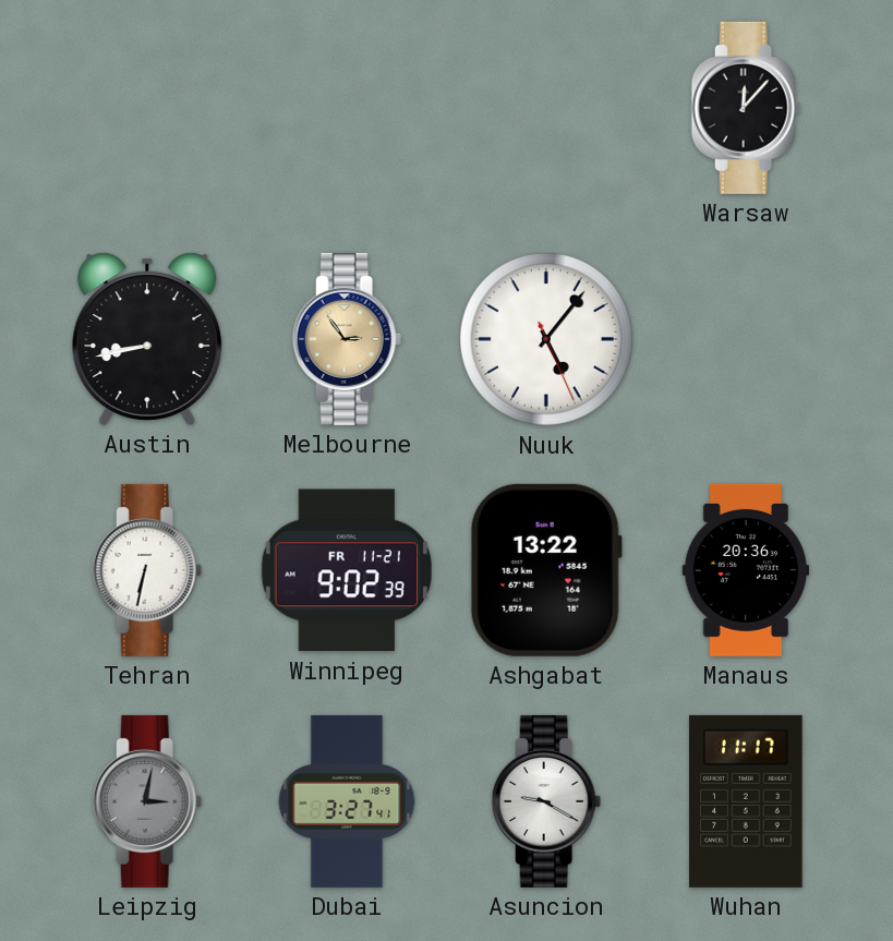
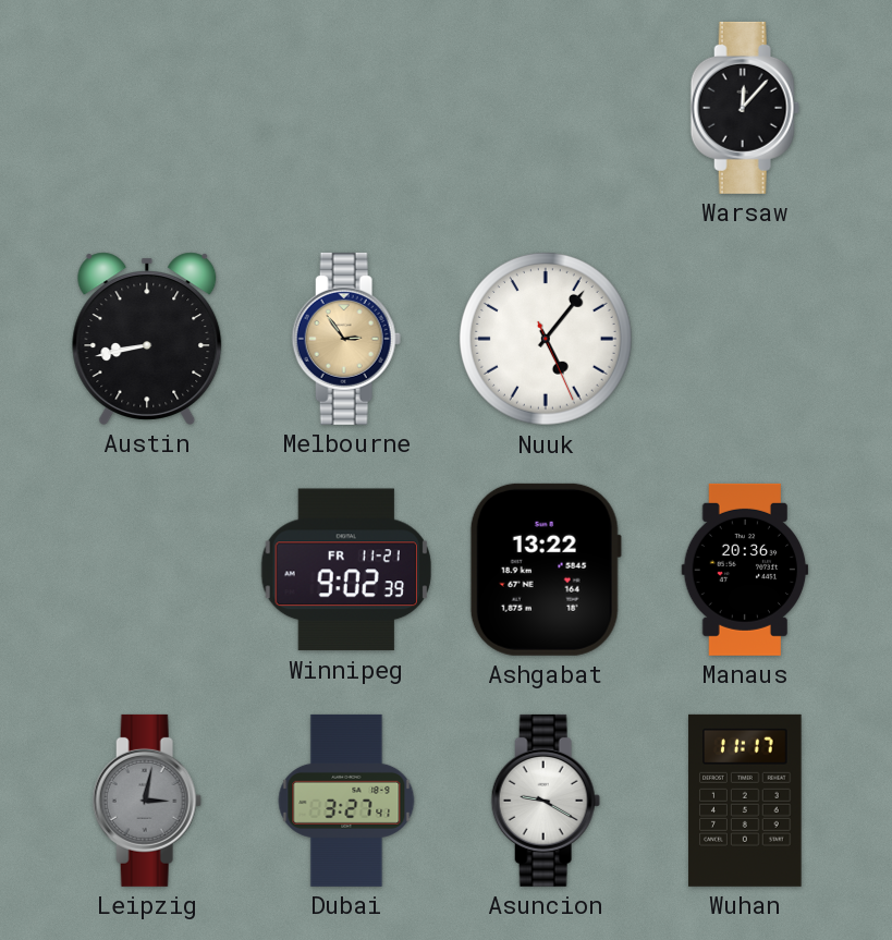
Tehran: 6:32 -> none (147, 570)
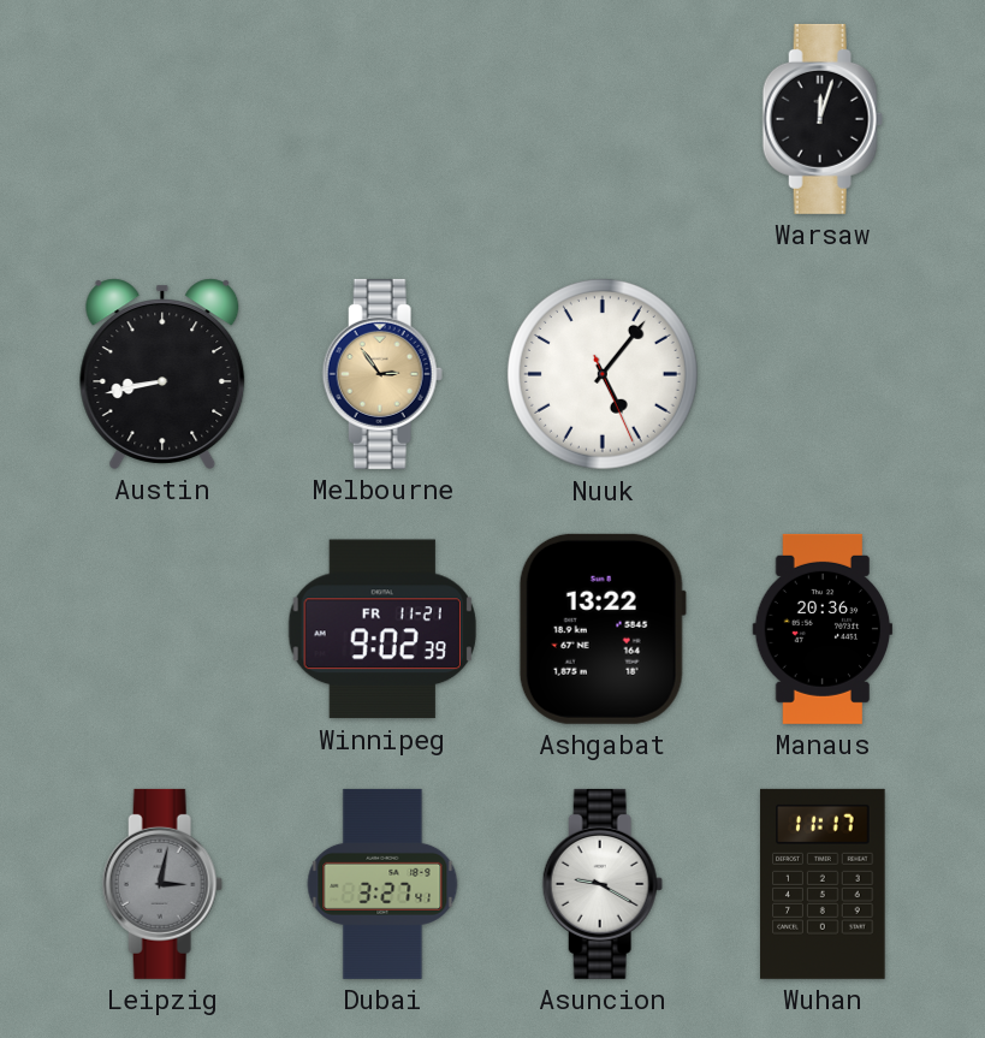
Warsaw: 12:07 -> 12:03 (823, 119)
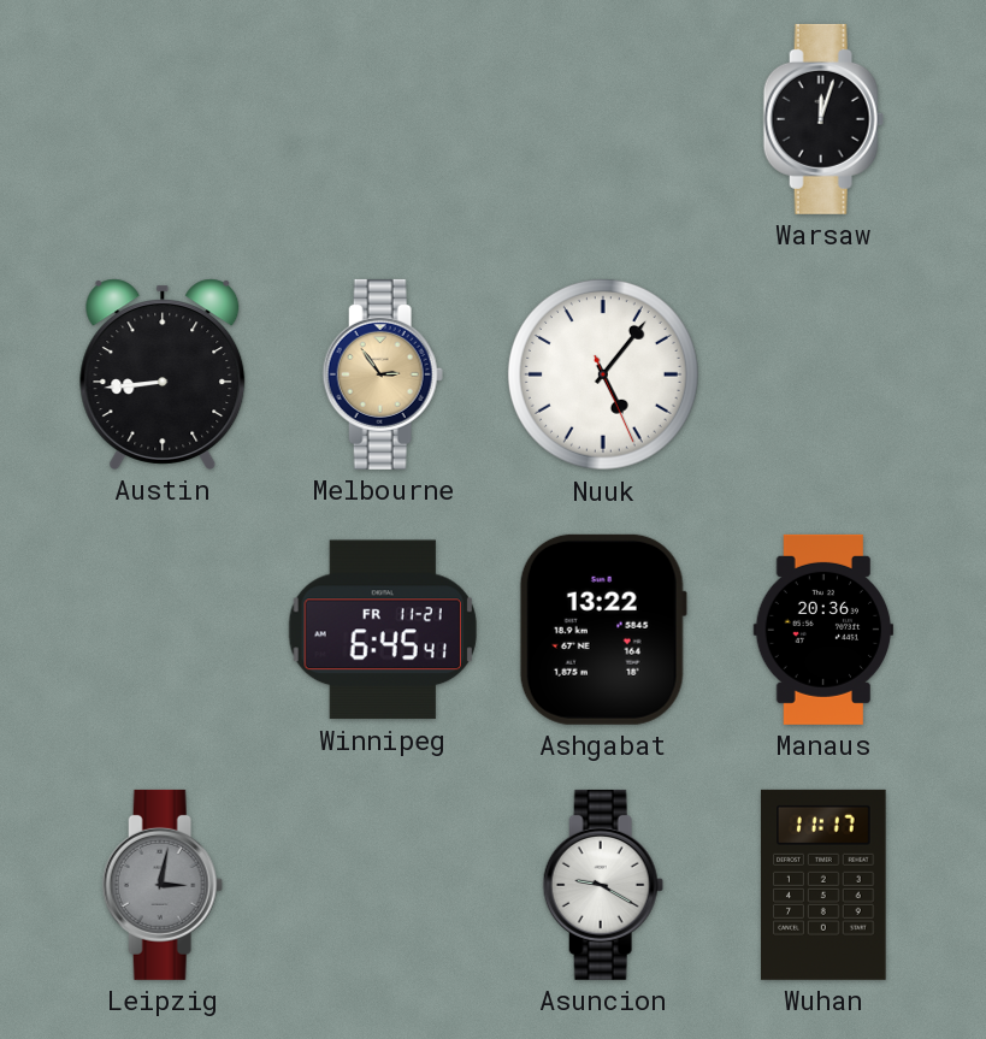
Austin: 8:43 -> 8:44 (163, 374)
Winnipeg: 9:02 -> 6:45 (383, 630)
Dubai: 3:27 -> none (382, 884)
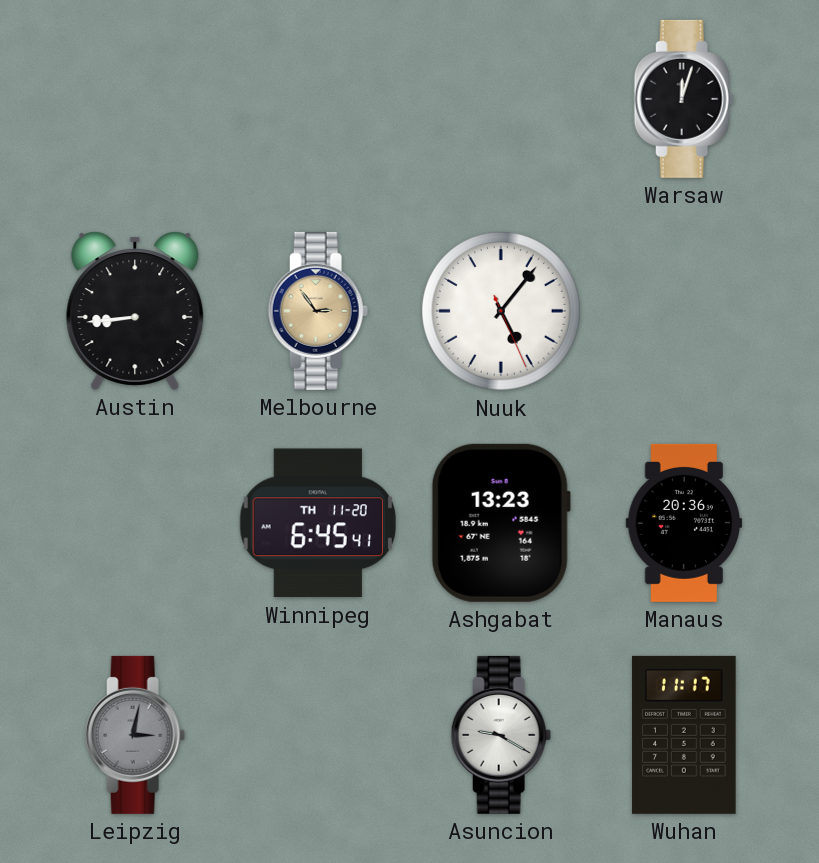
Winnipeg date: FR 11-21 -> TH 11-20 (318, 523)
Ashgabat: 13:22 -> 13:23 (501, 523)
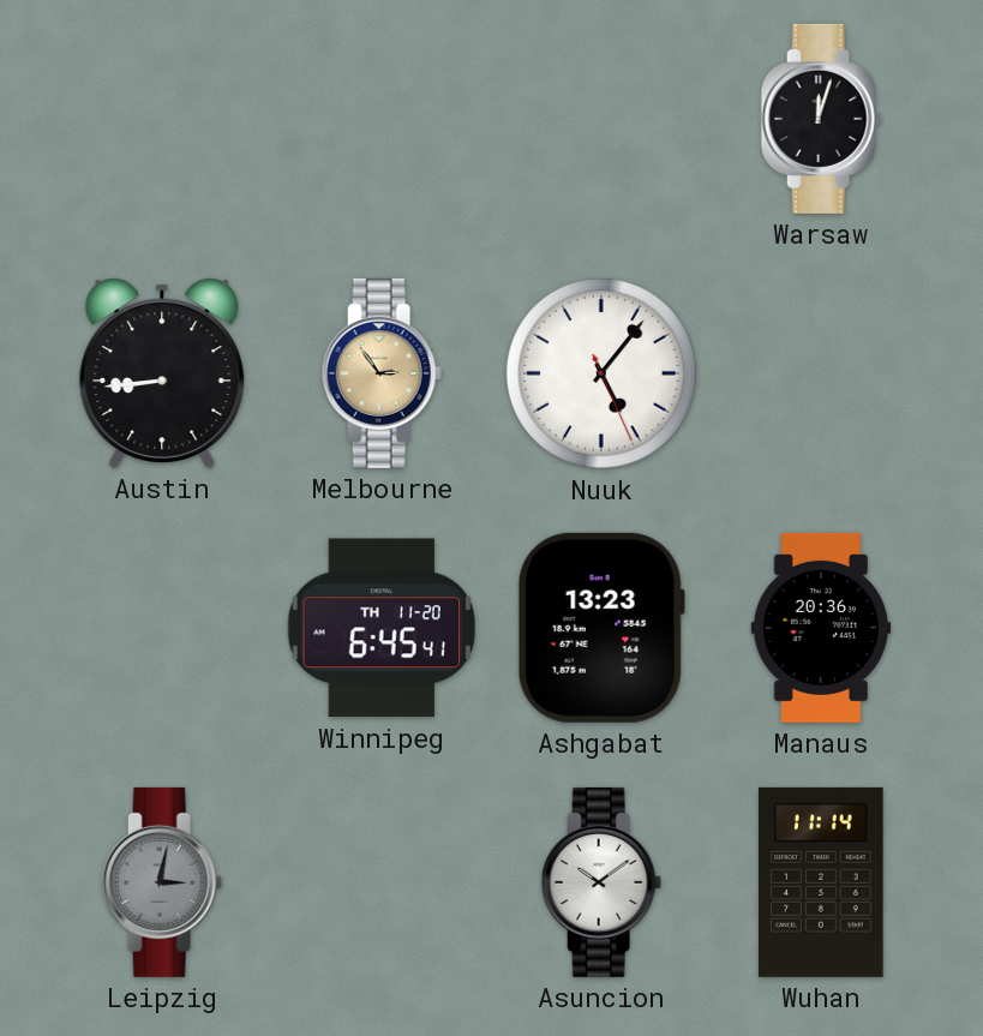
Asuncion: 9:20 -> 10:09 (601, 882)
Wuhan: 11:17 -> 11:14 (821, 882)
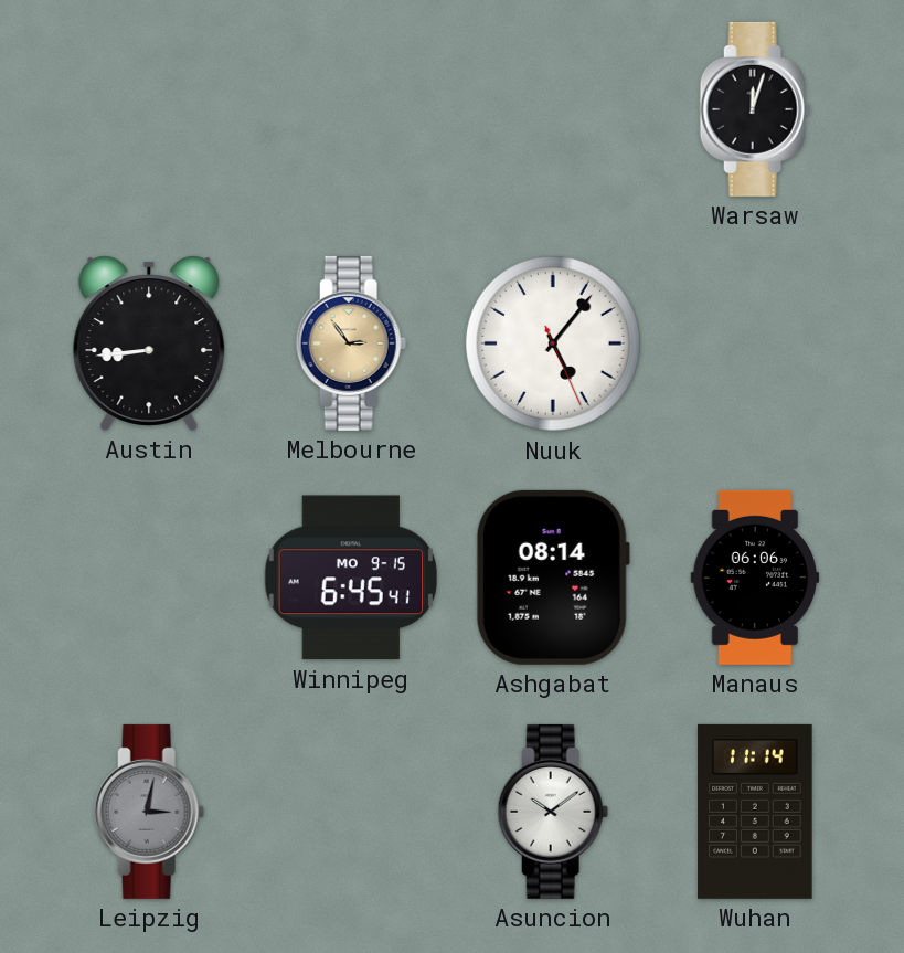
Winnipeg date: TH 11-20 -> MO 9-15 (351, 578)
Ashgabat: 13:23 -> 08:14 (553, 578)
Manaus: 20:36 -> 06:06 (755, 578)
